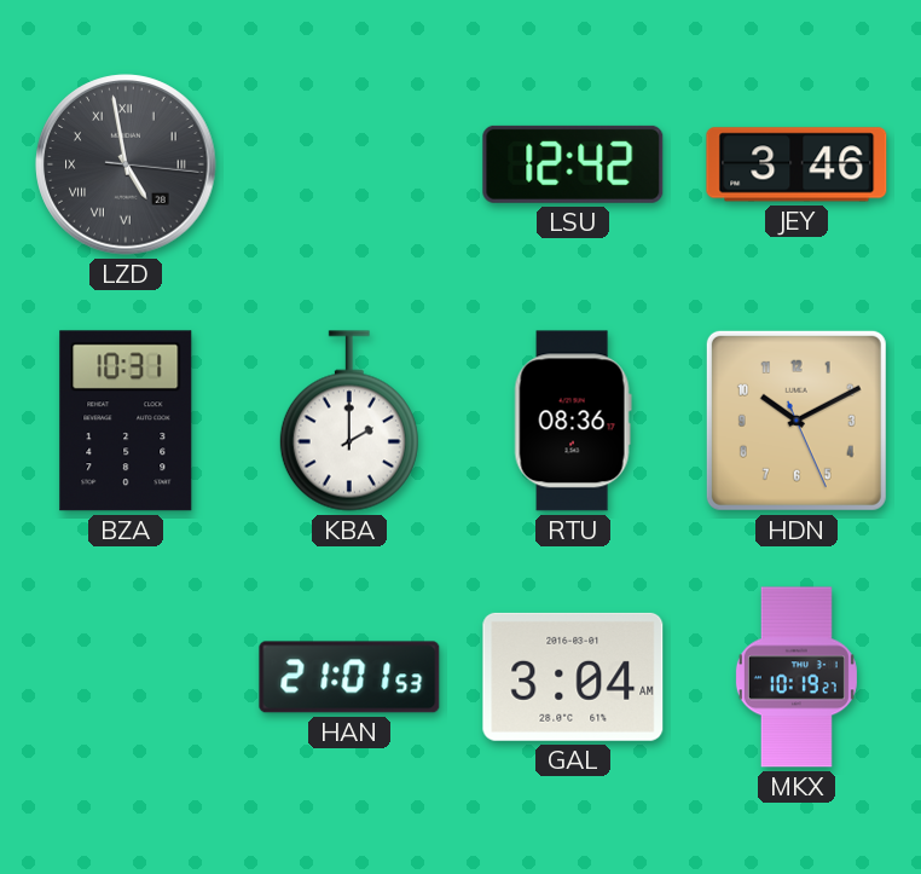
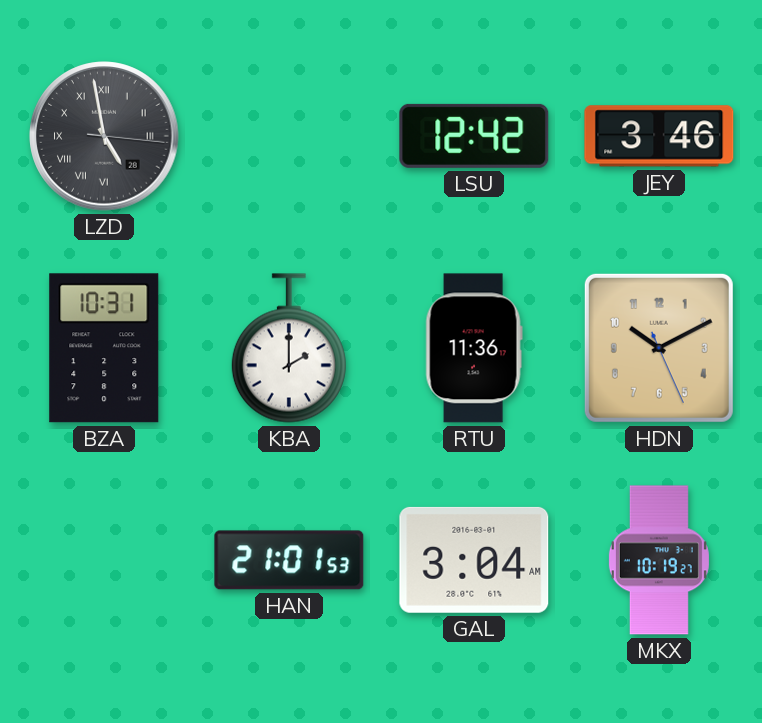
RTU: 08:36 -> 11:36 (474, 348)
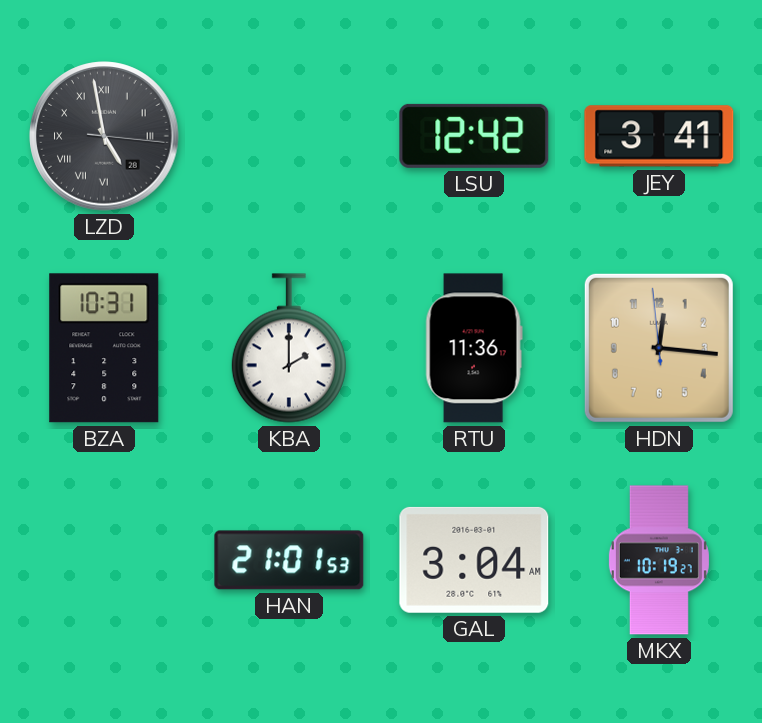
JEY: 3:46 -> 3:41 (659, 136)
HDN: 10:10 -> 12:15 (659, 348)
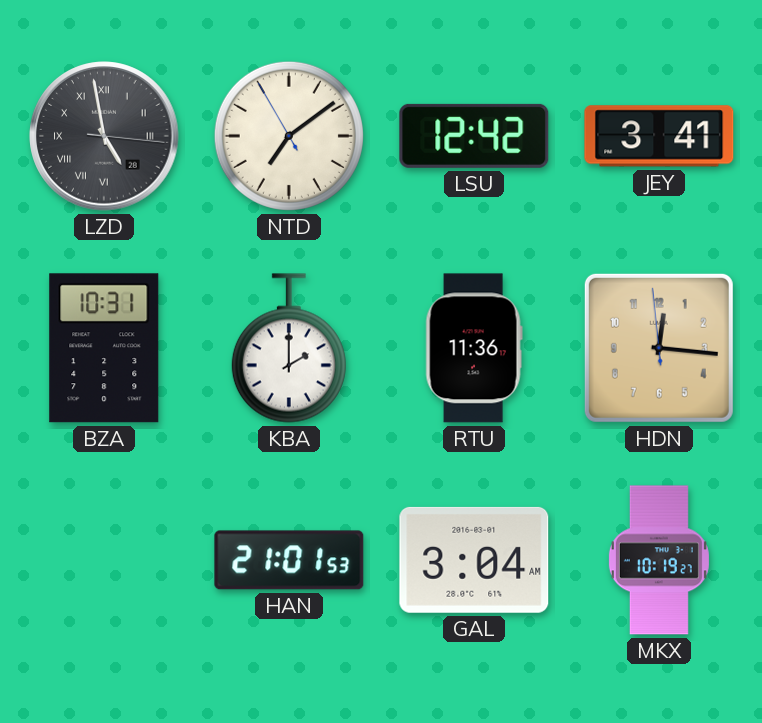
NTD: none -> 7:08 (289, 136)
